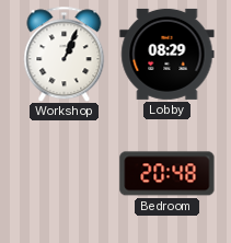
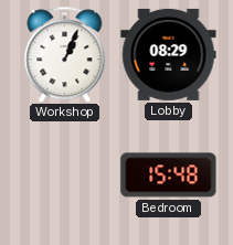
Bedroom: 20:48 -> 15:48 (169, 175)
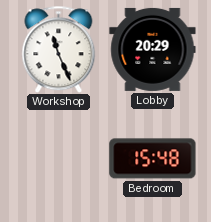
Workshop: 1:04 -> 11:26 (59, 49)
Lobby: 08:29 -> 20:29 (153, 49)
